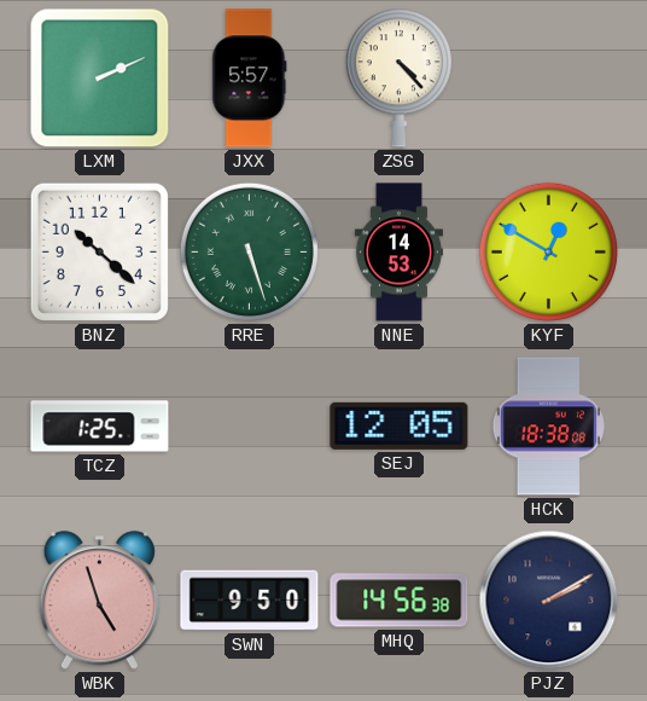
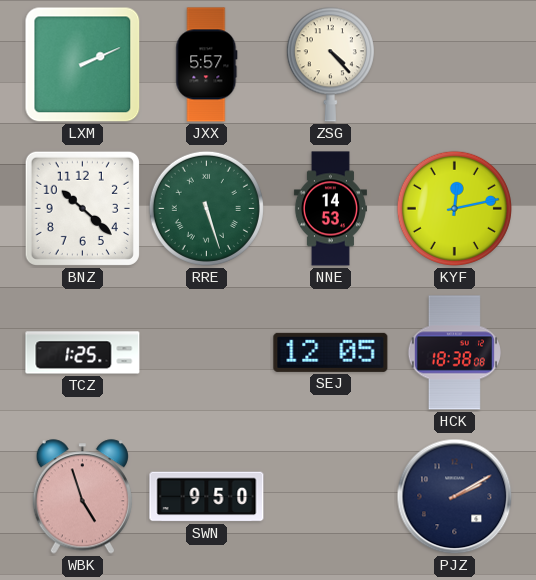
KYF: 12:50 -> 12:13 (454, 208)
MHQ: 14:56 -> none (400, 601)
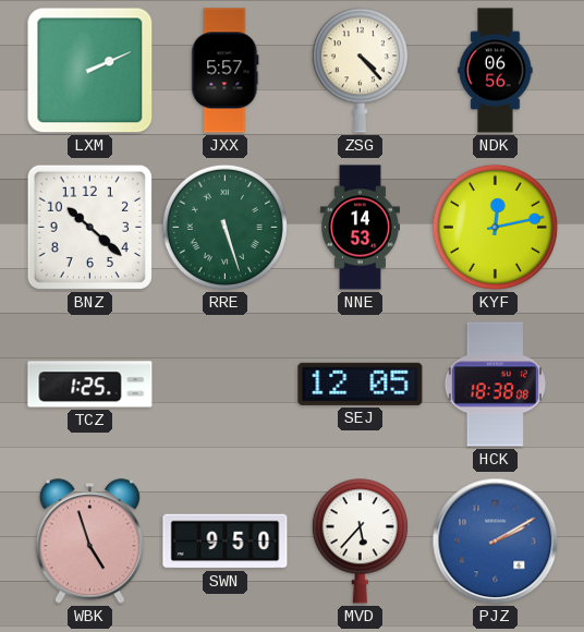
NDK: none -> 06:56 (496, 71)
MVD: none -> 5:37 (360, 542)
PJZ dial: navy -> blue (496, 542)
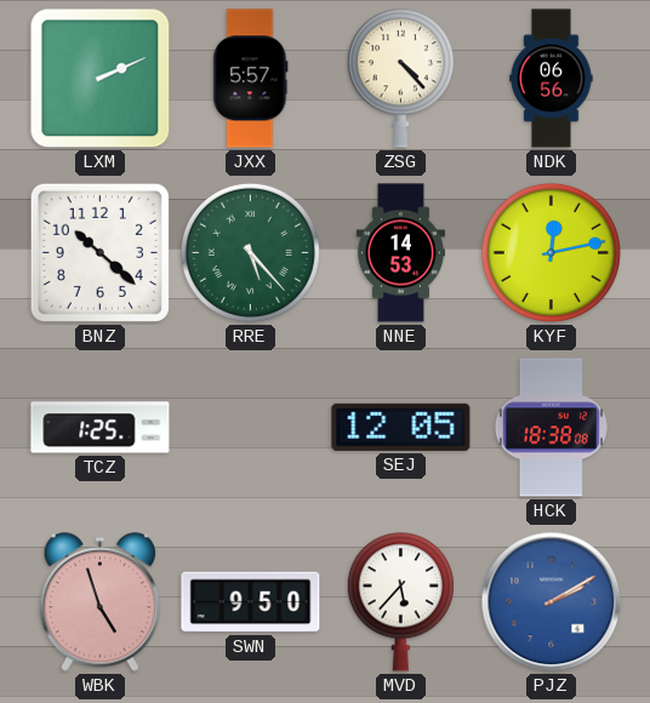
RRE: 5:27 -> 5:23 (250, 252)
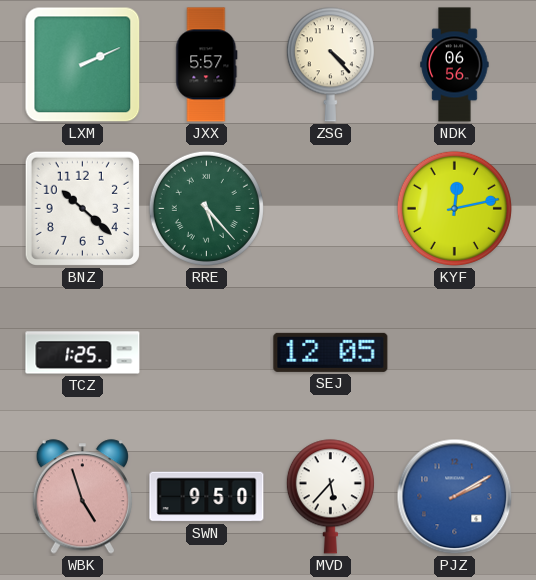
NNE: 14:53 -> none (400, 253)
HCK: 18:38 -> none (551, 428)
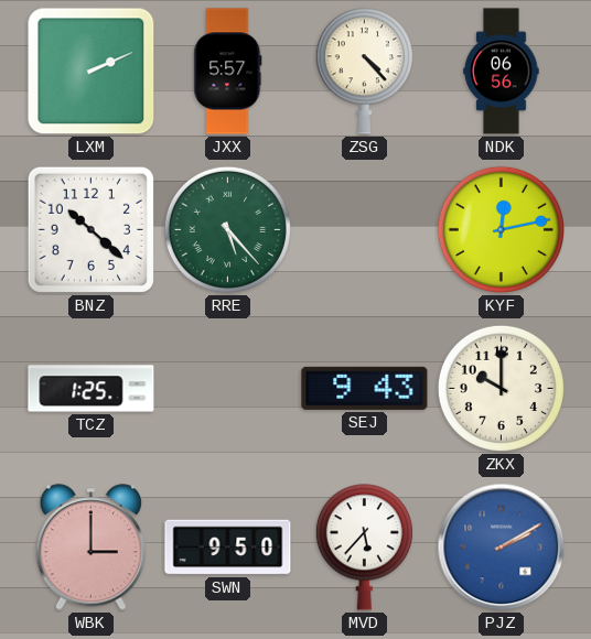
SEJ: 12:05 -> 9:43 (365, 388)
ZKX: none -> 10:00 (501, 388)
WBK: 4:57 -> 3:00 (90, 548)
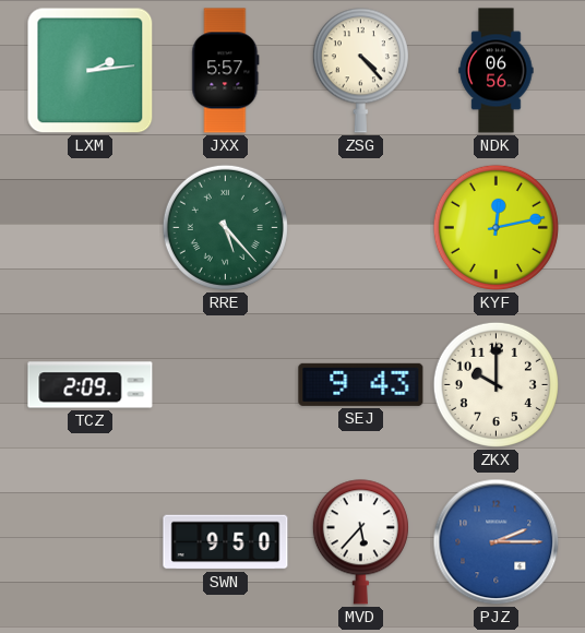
LXM: 2:11 -> 2:14 (91, 71)
BNZ: 10:22 -> none (90, 229)
TCZ: 1:25 -> 2:09 (91, 385)
WBK: 3:00 -> none (90, 548)
PJZ: 2:10 -> 2:15 (497, 542)
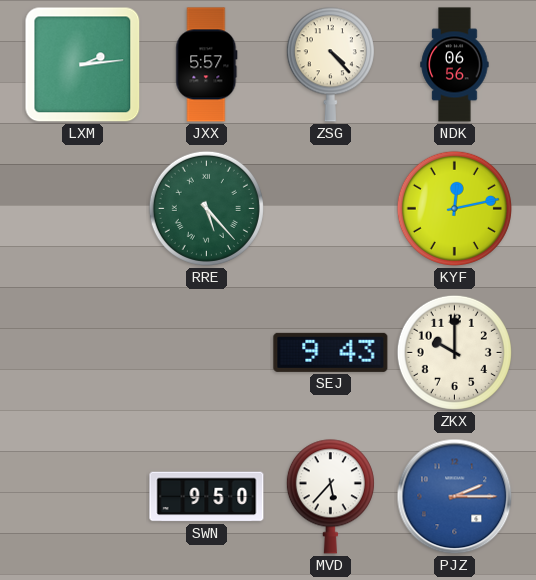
TCZ: 2:09 -> none (91, 385)
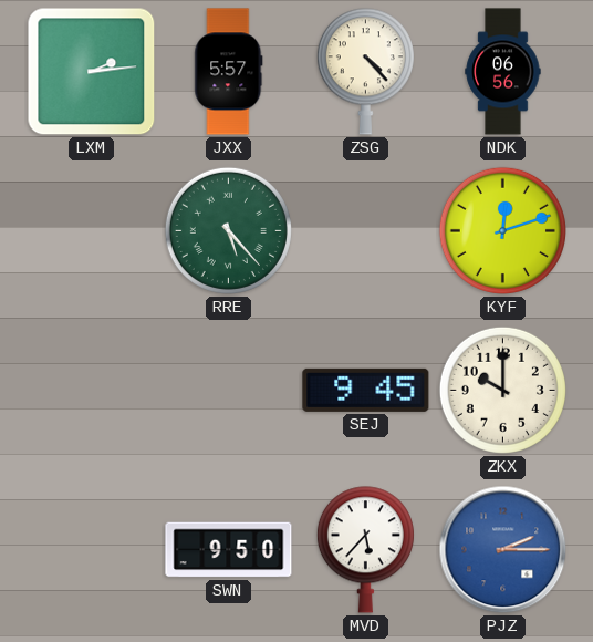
KYF: 12:13 -> 12:12 (502, 230)
SEJ: 9:43 -> 9:45 (366, 390)
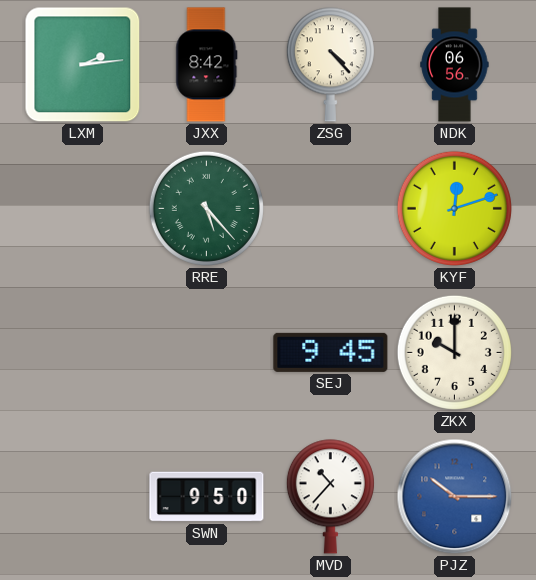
JXX: 5:57 -> 8:42 (207, 65)
MVD: 5:37 -> 10:37 (330, 497)
PJZ: 2:15 -> 10:15 (455, 497)
